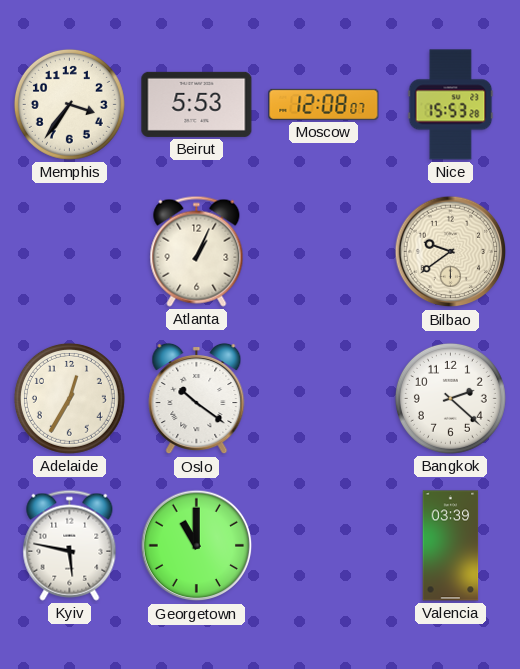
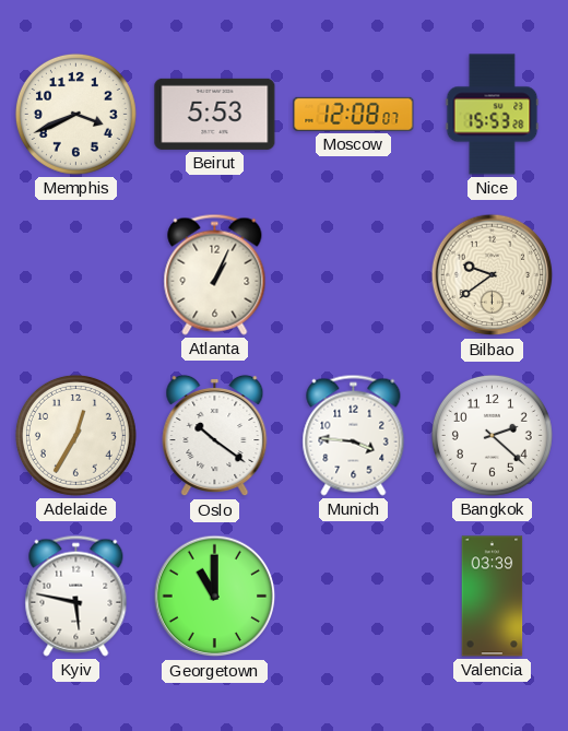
Memphis: 3:36 -> 3:41 (75, 114)
Munich: none -> 3:46 (354, 435)
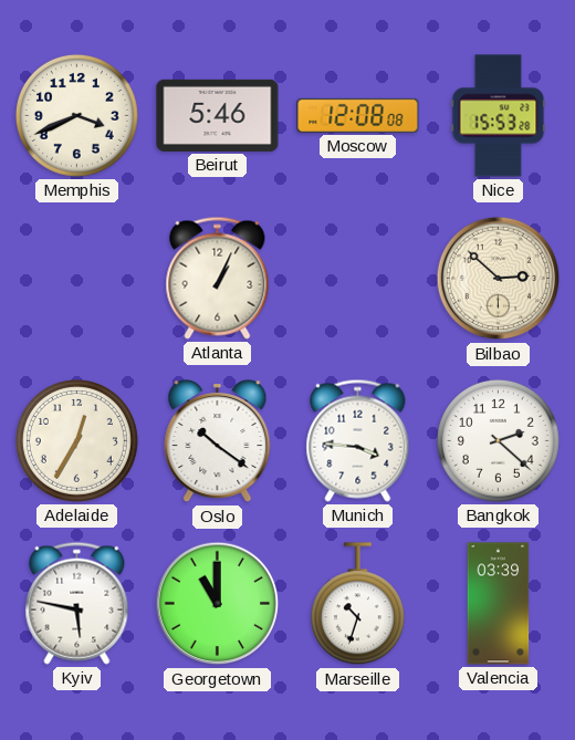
Beirut: 5:53 -> 5:46 (218, 115)
Moscow: 12:08:07 -> 12:08:08 (358, 115)
Bilbao: 9:39 -> 2:52 (499, 279)
Marseille: none -> 10:33 (357, 604)
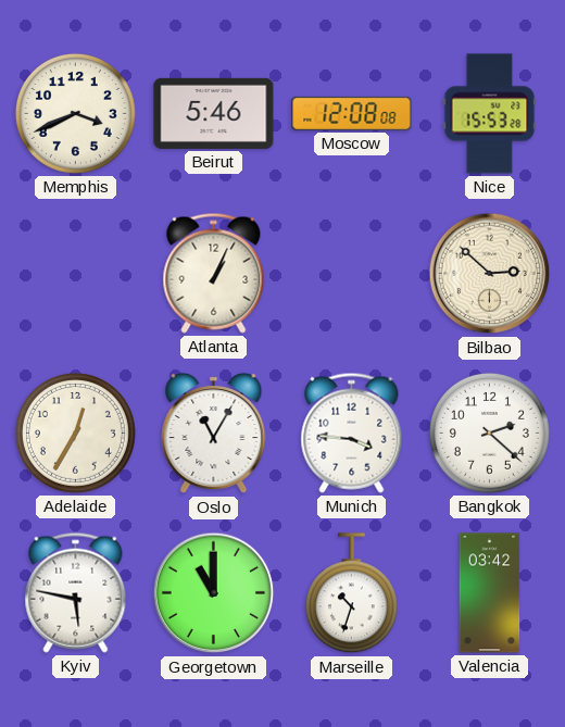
Oslo: 10:21 -> 11:05 (214, 434)
Valencia: 03:39 -> 03:42 (490, 593)
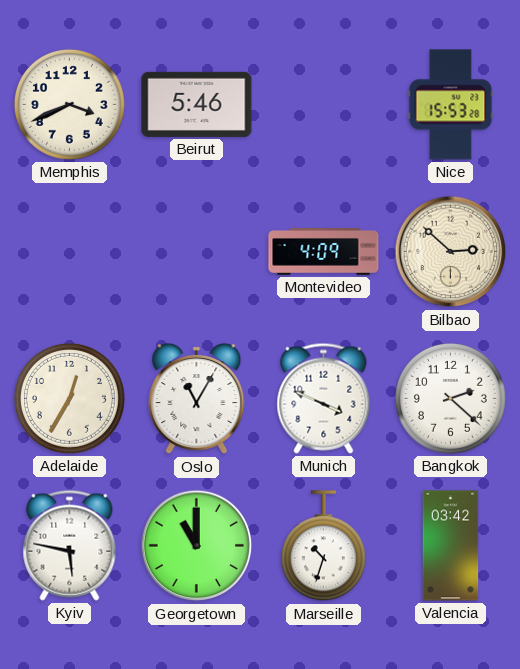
Moscow: 12:08 -> none (352, 113)
Atlanta: 1:04 -> none (214, 273)
Montevideo: none -> 4:09 (324, 252)
Munich: 3:46 -> 3:49 (324, 398)
